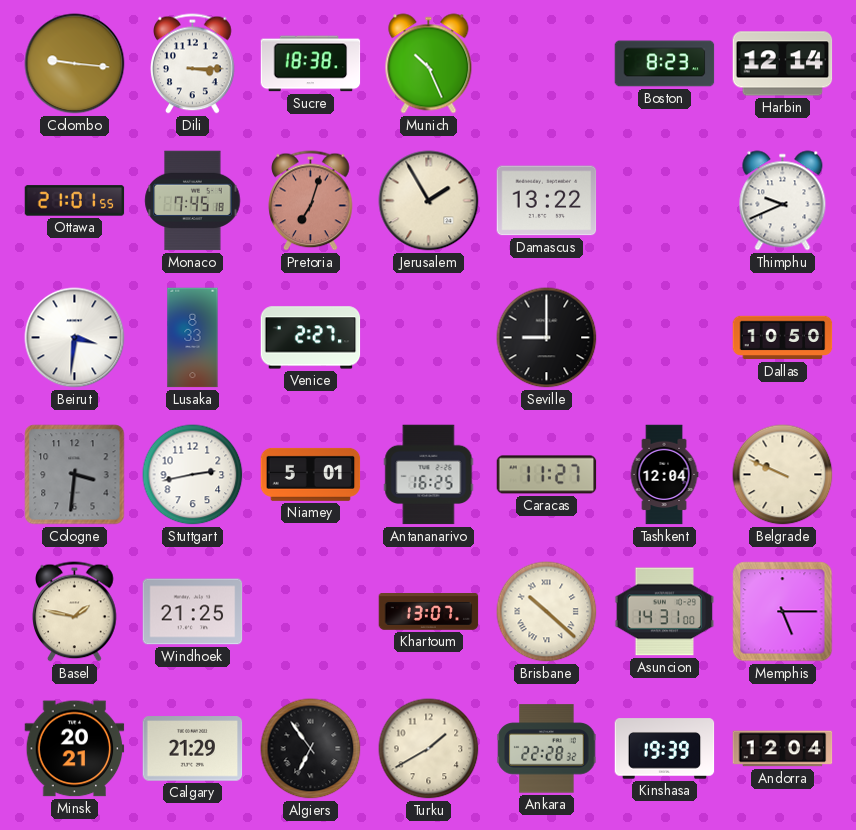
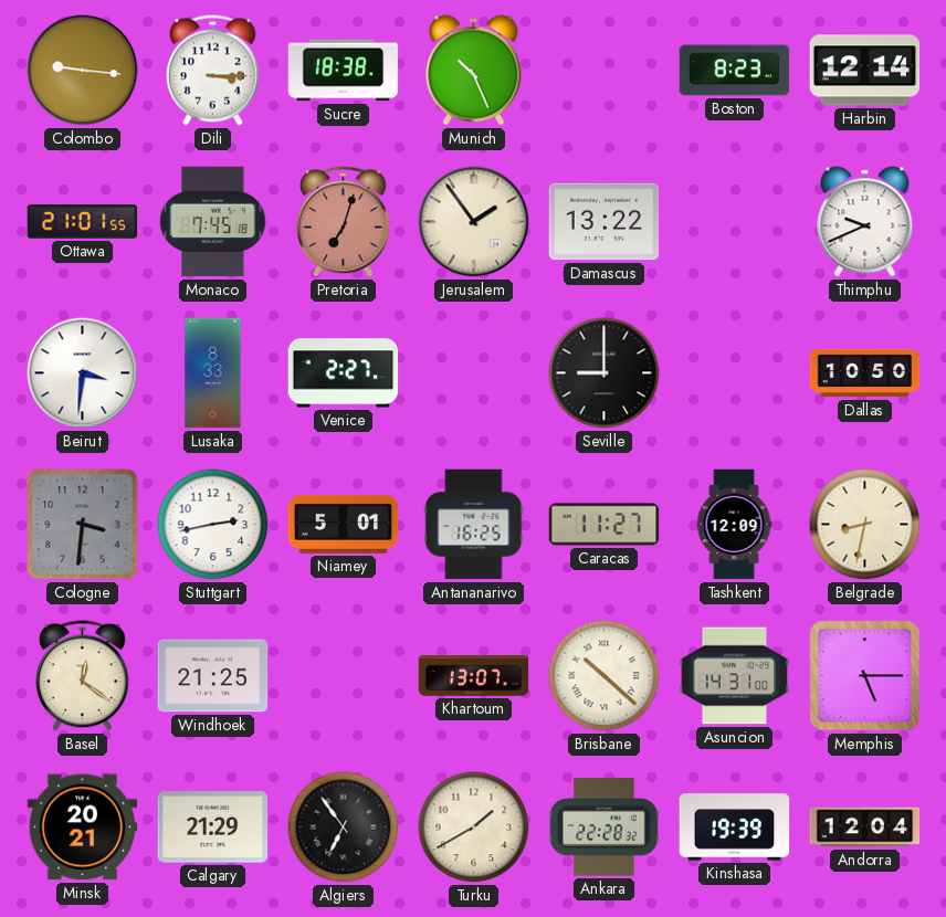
Jerusalem: 1:55 -> 1:54 (474, 222)
Tashkent: 12:04 -> 12:09 (734, 525)
Belgrade: 9:49 -> 8:32 (865, 525)
Basel: 1:47 -> 12:21 (83, 676)
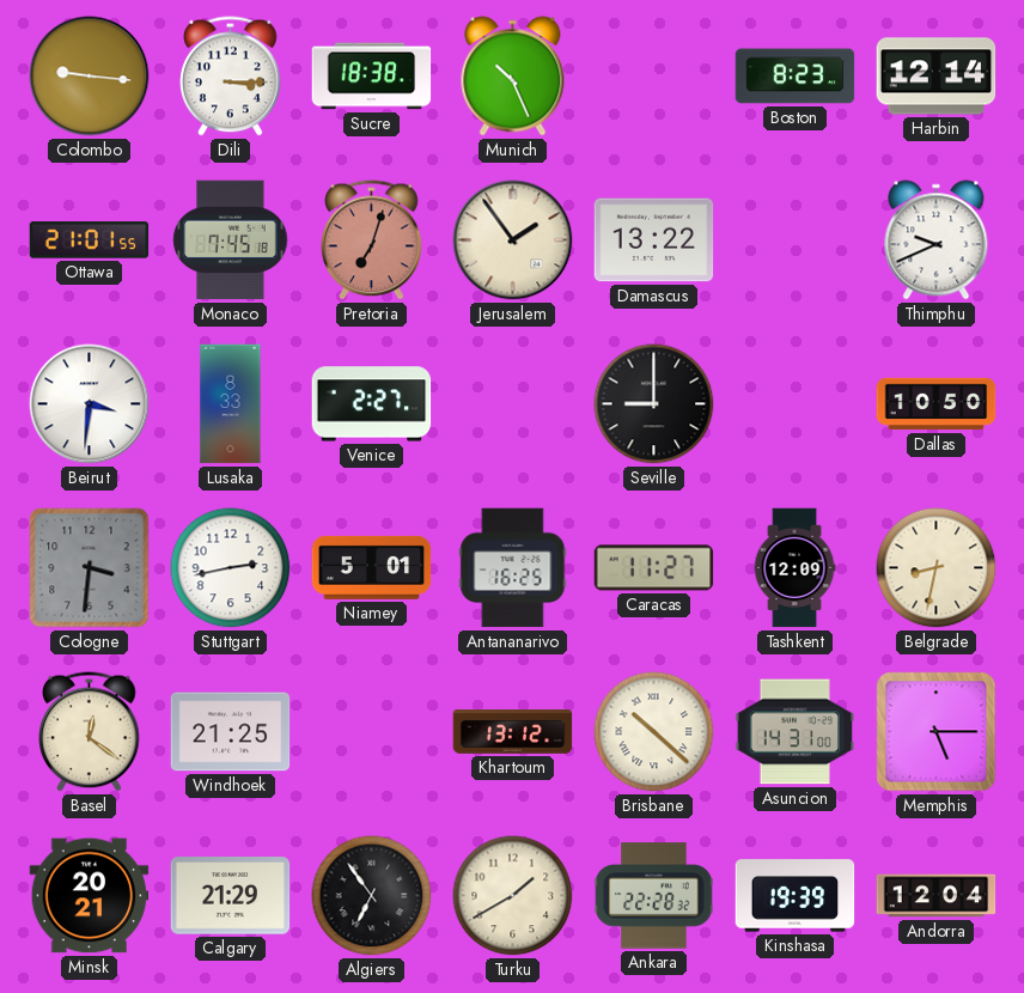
Khartoum: 13:07 -> 13:12 (513, 732)
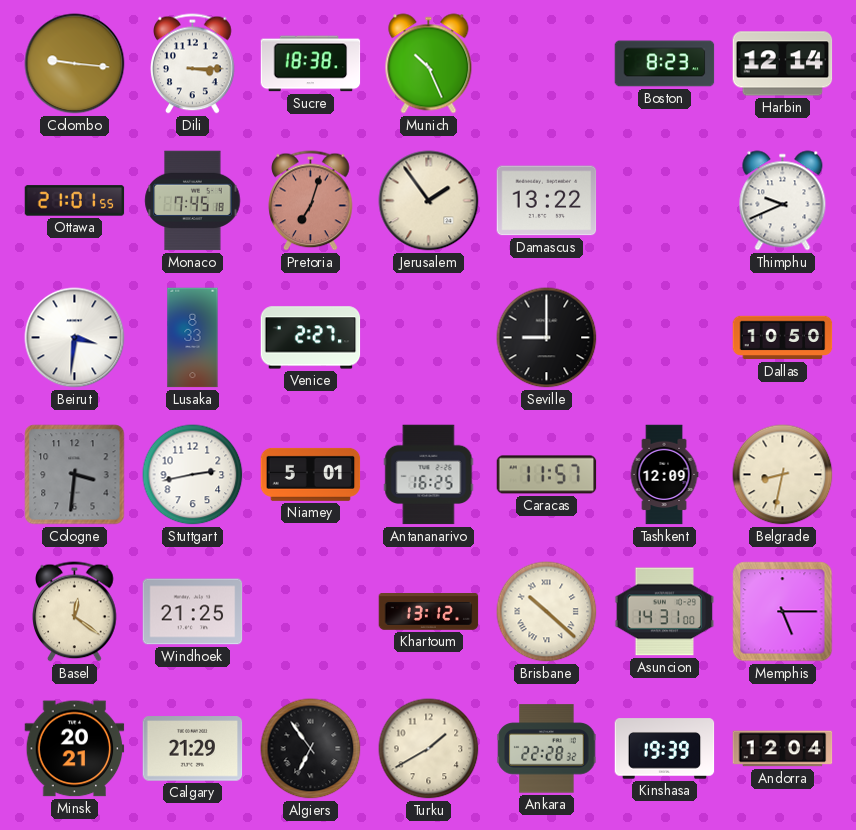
Caracas: 11:27 -> 11:57 (547, 475)
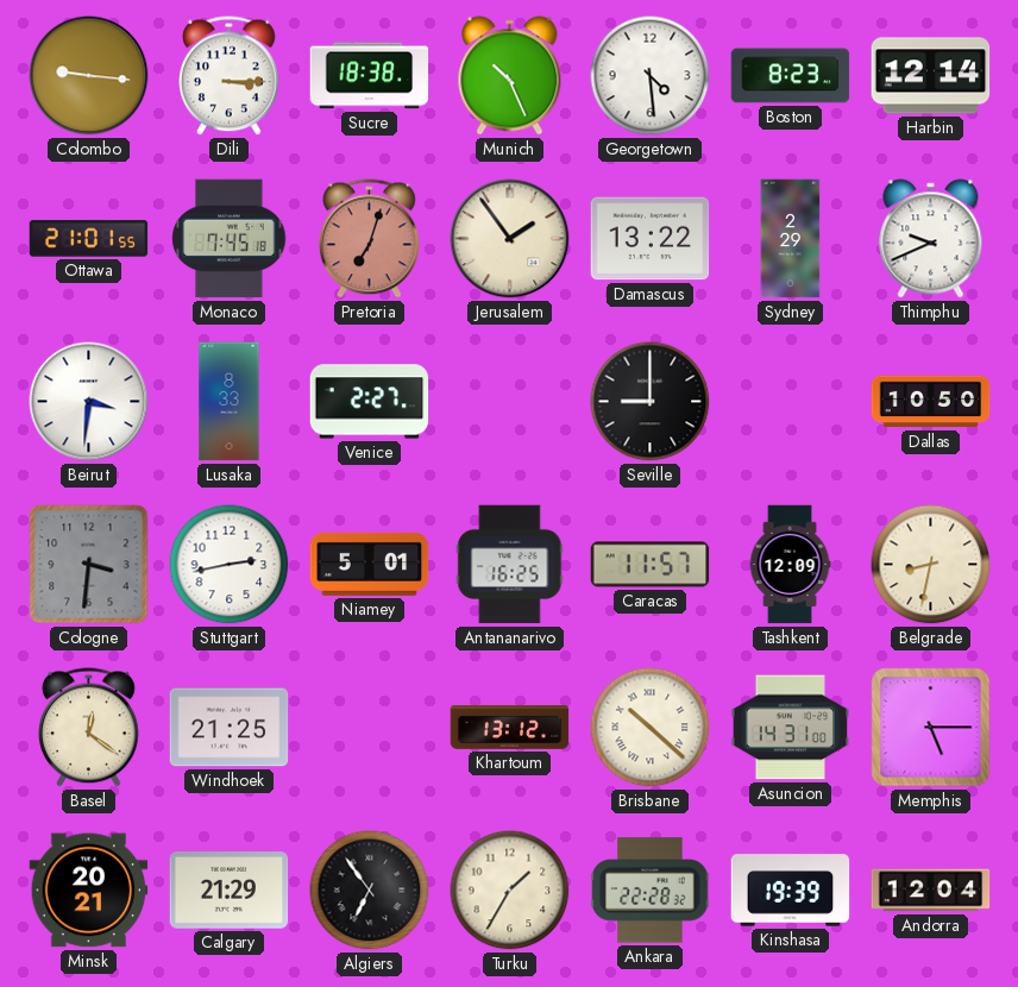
Georgetown: none -> 4:29 (651, 76)
Sydney: none -> 2:29 (791, 239)
Turku: 1:40 -> 1:35 (510, 891)
